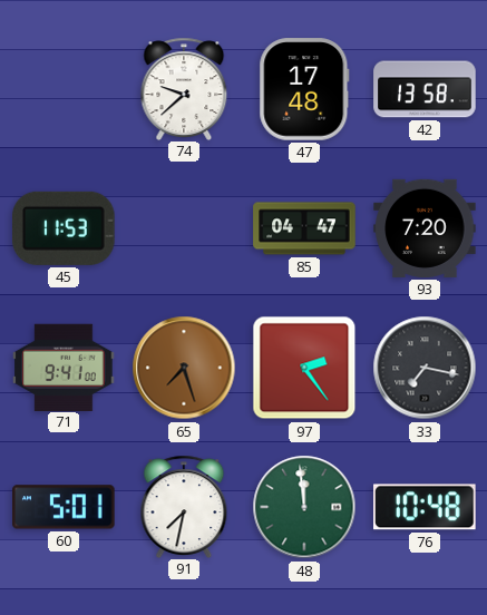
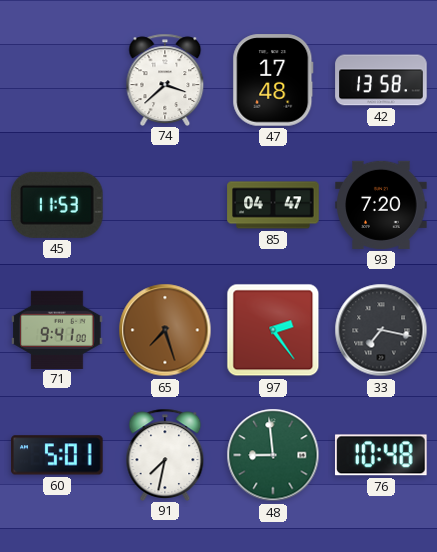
74: 9:38 -> 3:38 (165, 79)
48: 11:59 -> 8:59 (273, 455)
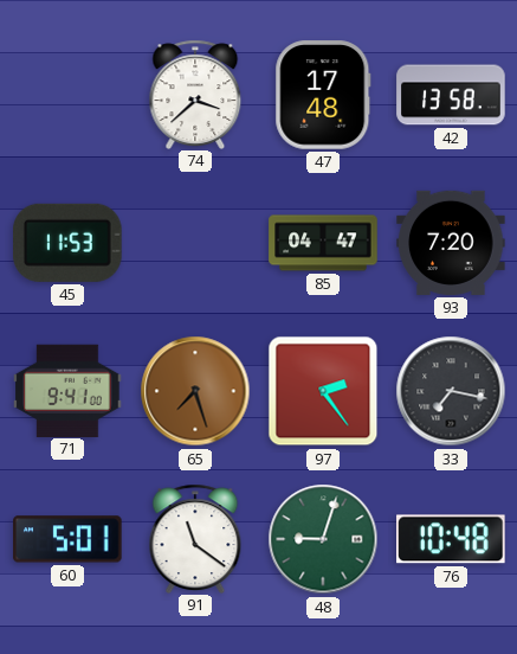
91: 7:32 -> 11:21 (195, 538)
48: 8:59 -> 9:03 (323, 539)
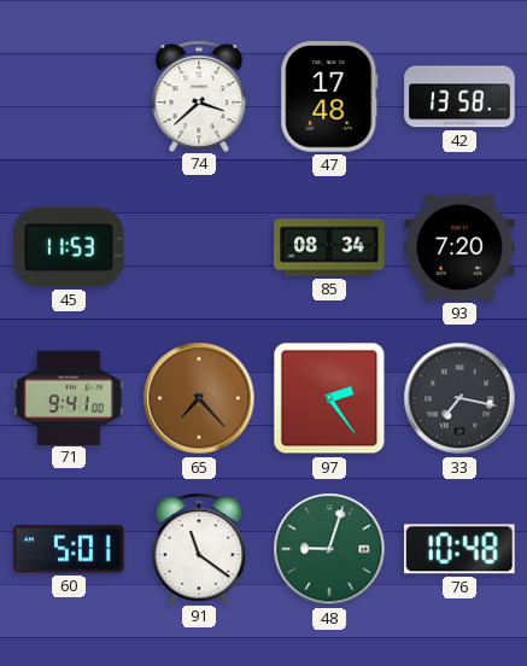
85: 04:47 -> 08:34 (329, 247)
65: 7:27 -> 7:23 (199, 398)
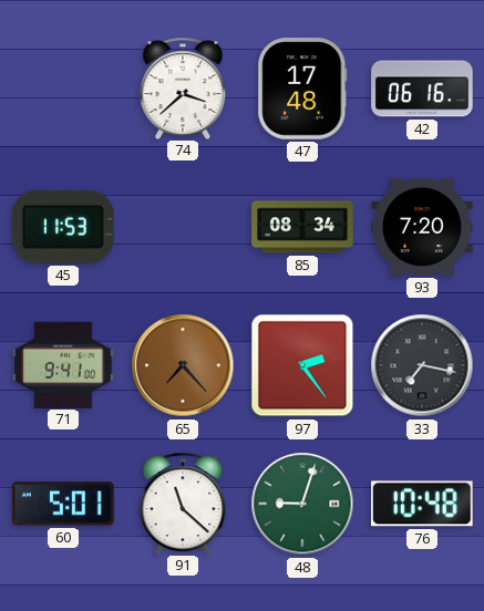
42: 13:58 -> 06:16 (422, 89)
91: 11:21 -> 11:22 (183, 503)
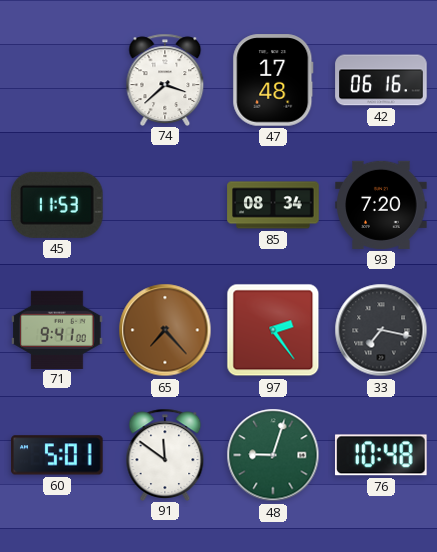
91: 11:22 -> 11:51 (165, 454)
